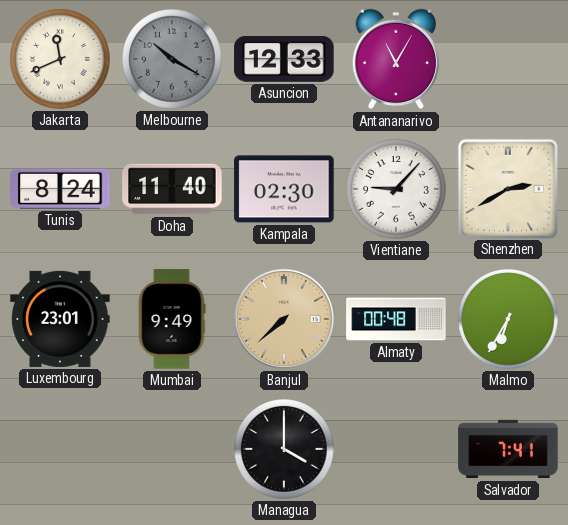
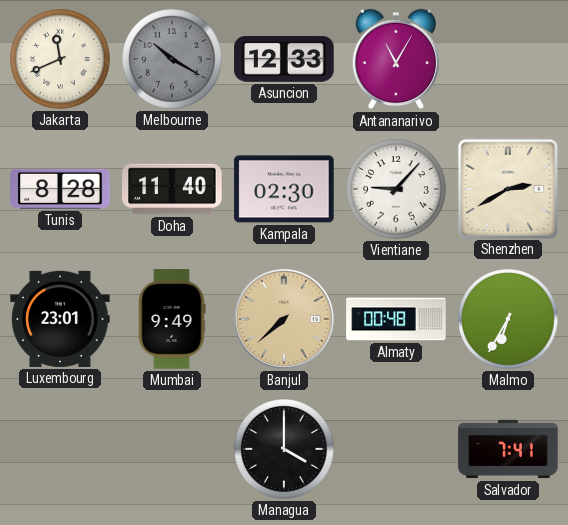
Tunis: 8:24 -> 8:28 (60, 189)
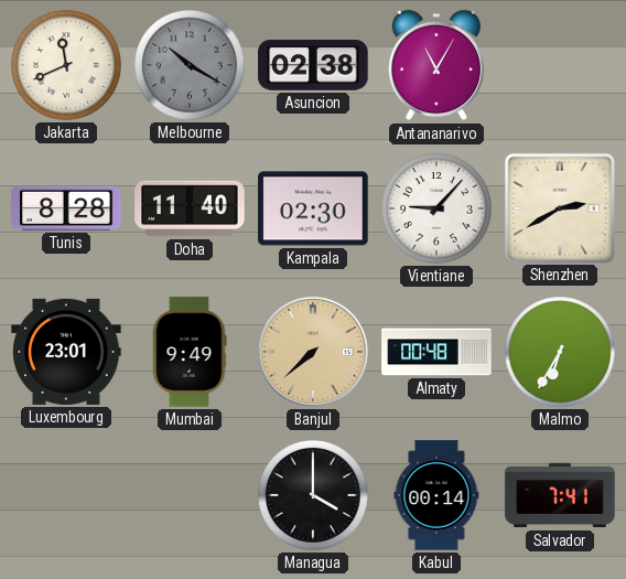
Asuncion: 12:33 -> 02:38 (313, 65)
Kabul: none -> 00:14 (436, 495)
